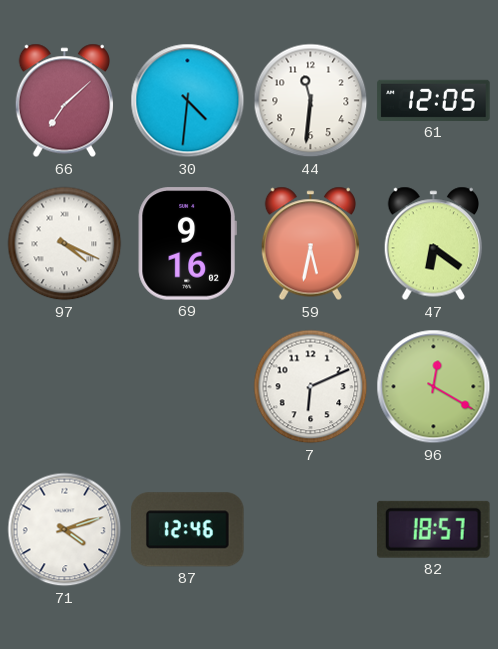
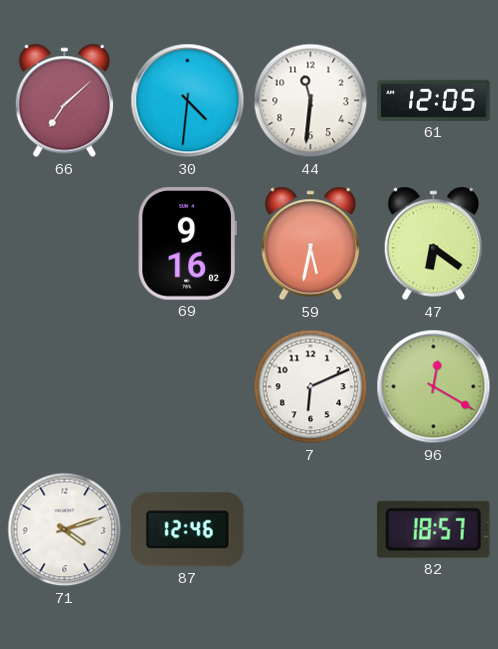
97: 4:19 -> none (65, 244)
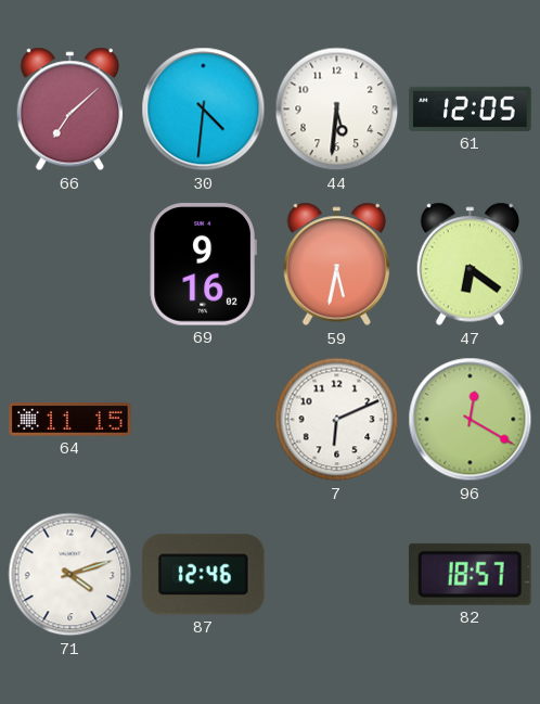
44: 11:31 -> 5:31 (337, 110)
64: none -> 11:15 (70, 420)
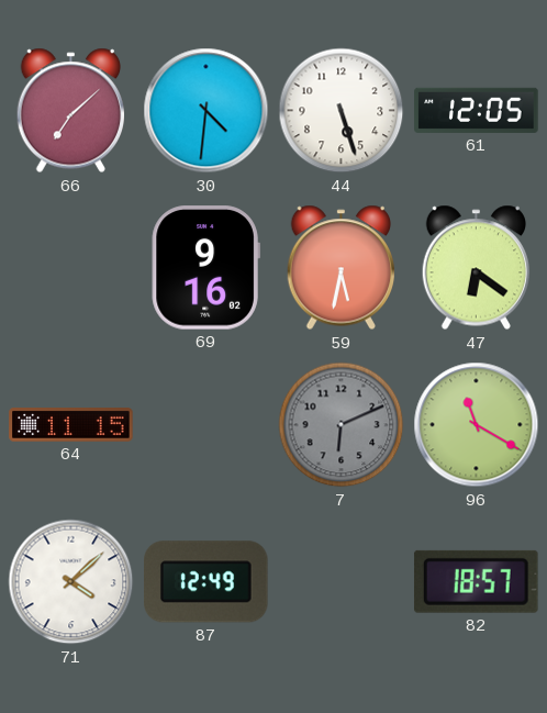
44: 5:31 -> 5:27 (342, 111)
7 dial: white -> grey (342, 425)
96: 12:20 -> 11:20 (477, 425)
71: 4:12 -> 4:08 (71, 582)
87: 12:46 -> 12:49 (206, 582)
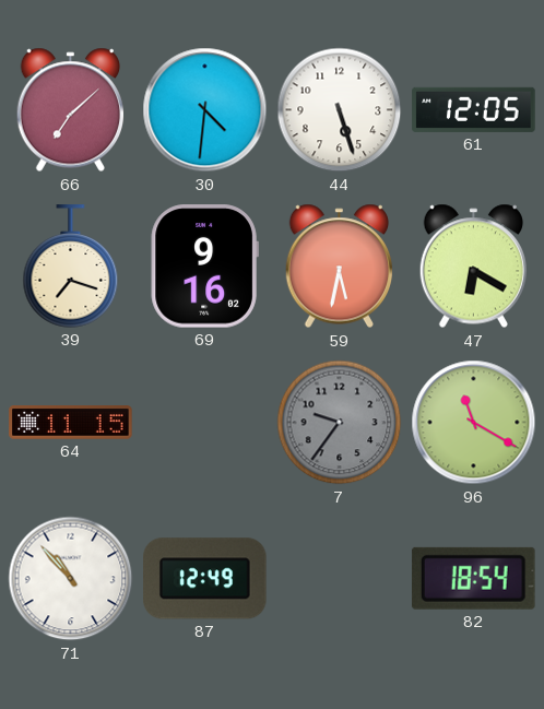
39: none -> 7:18 (71, 267)
47: 6:21 -> 6:20 (473, 267)
7: 6:11 -> 9:36 (340, 423)
71: 4:08 -> 10:53 (71, 579)
82: 18:57 -> 18:54 (473, 578)
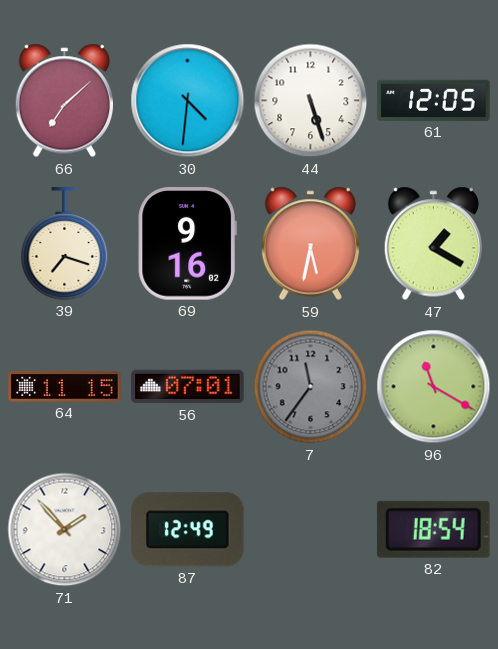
47: 6:20 -> 1:20 (433, 244)
56: none -> 07:01 (188, 387)
7: 9:36 -> 11:36 (311, 387)
71: 10:53 -> 1:53 (65, 530)
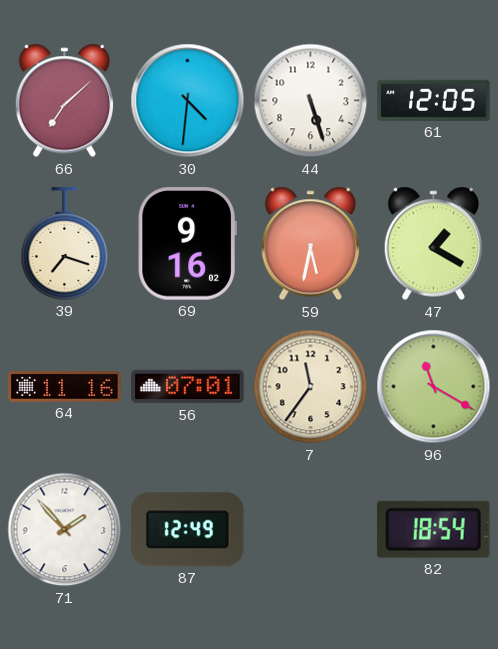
64: 11:15 -> 11:16 (65, 387)
7 dial: grey -> cream (311, 387)
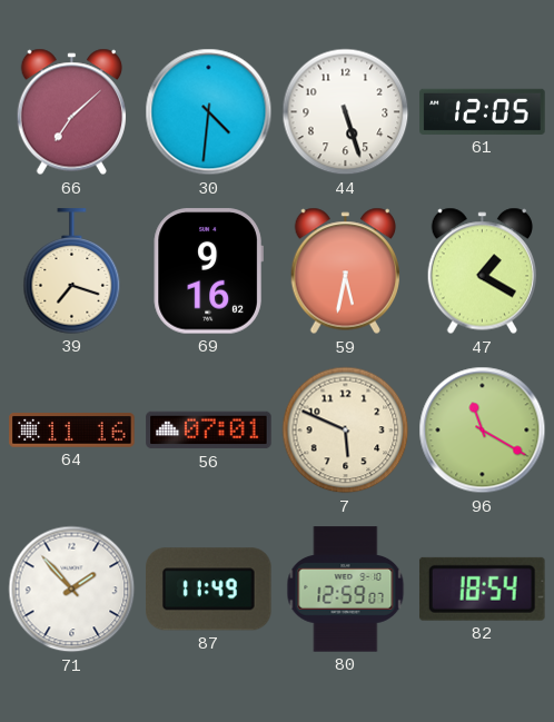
7: 11:36 -> 5:49 (346, 431)
87: 12:49 -> 11:49 (209, 590)
80: none -> 12:59 (346, 590)
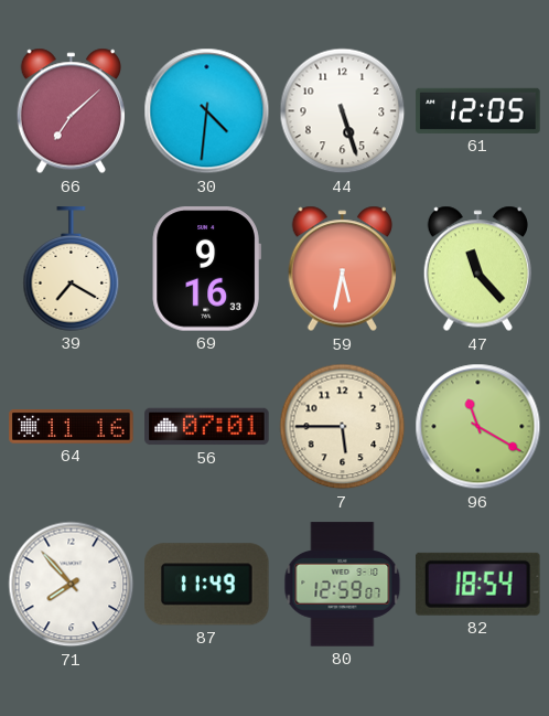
39: 7:18 -> 7:20 (72, 269)
69: 9:16:02 -> 9:16:33 (206, 269)
47: 1:20 -> 11:23 (477, 269)
7: 5:49 -> 5:45 (343, 427)
71: 1:53 -> 7:53 (72, 585)
